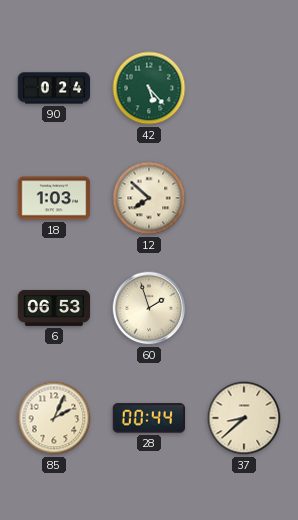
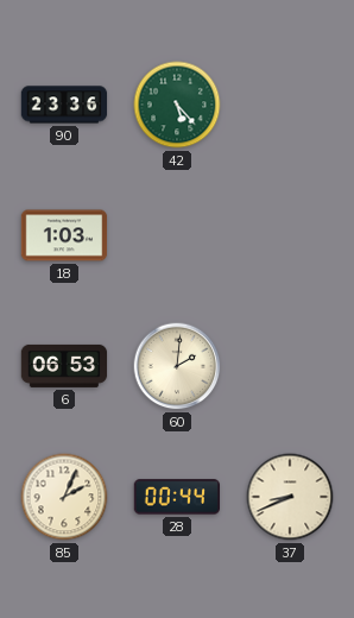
90: 0:24 -> 23:36 (64, 105)
12: 7:52 -> none (149, 198)
60: 1:57 -> 2:01 (177, 366)
37: 8:38 -> 8:41 (290, 497)
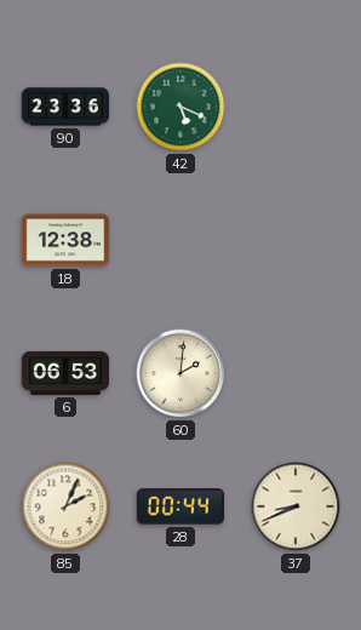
42: 5:23 -> 5:19 (180, 107)
18: 1:03 -> 12:38 (65, 240)
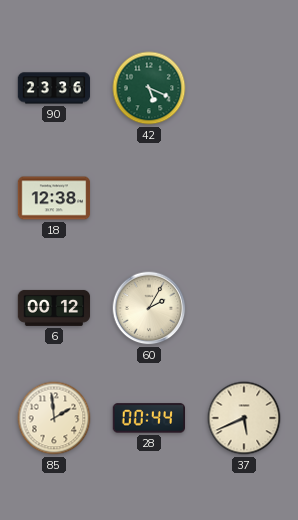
6: 06:53 -> 00:12 (54, 308)
60: 2:01 -> 2:05 (149, 308)
85: 2:04 -> 1:59 (54, 418)
37: 8:41 -> 5:41 (244, 418)
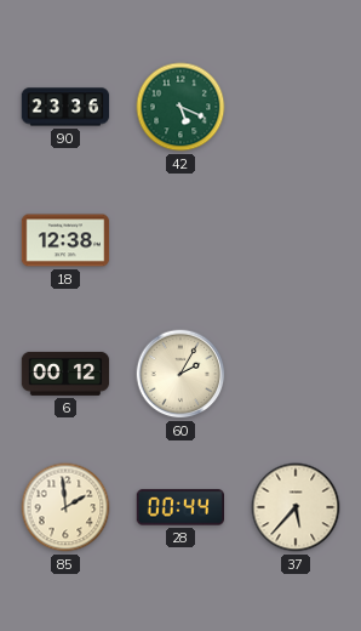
37: 5:41 -> 5:37 (296, 507)
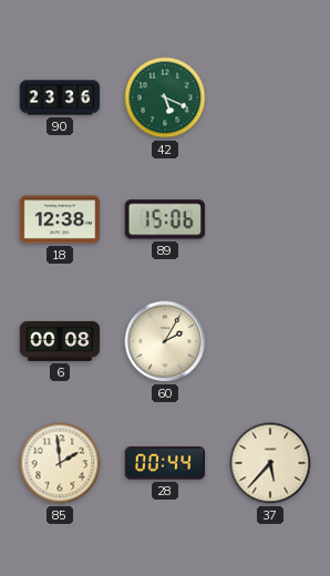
89: none -> 15:06 (164, 219)
6: 00:12 -> 00:08 (60, 341)
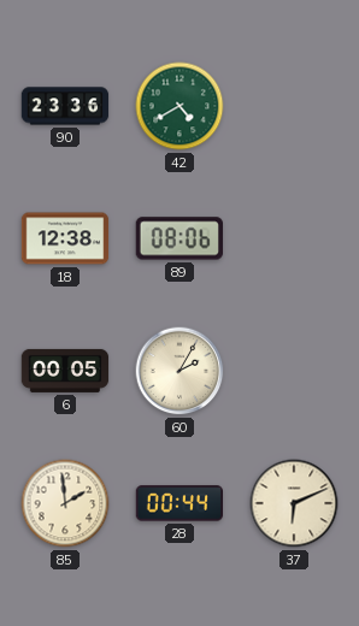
42: 5:19 -> 4:40 (179, 106)
89: 15:06 -> 08:06 (178, 238)
6: 00:08 -> 00:05 (65, 371)
37: 5:37 -> 6:11 (294, 503)
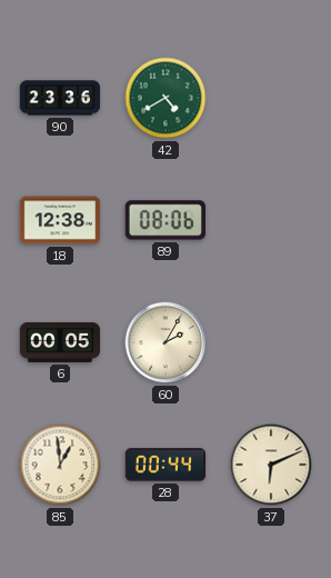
85: 1:59 -> 12:59 (60, 465)
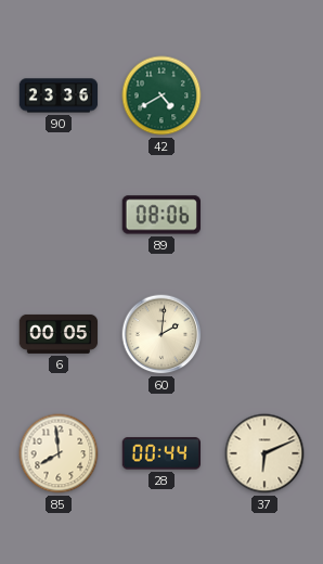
18: 12:38 -> none (60, 220)
60: 2:05 -> 2:01 (161, 334)
85: 12:59 -> 7:59 (59, 453)
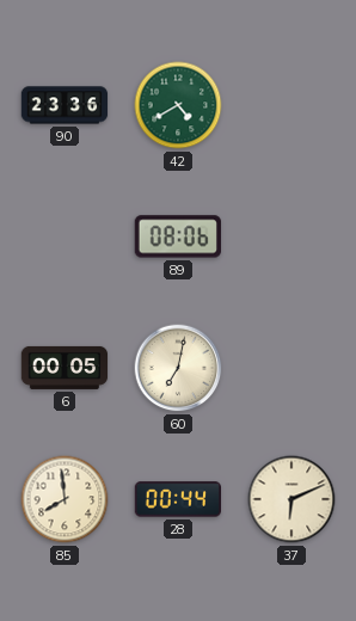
60: 2:01 -> 7:02 (178, 368)
